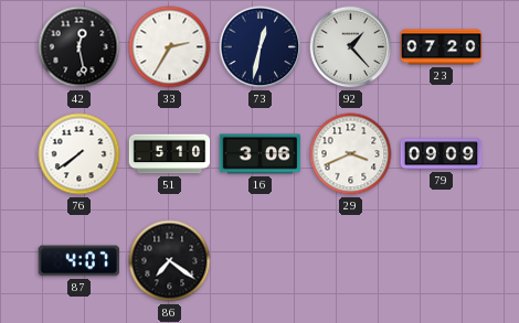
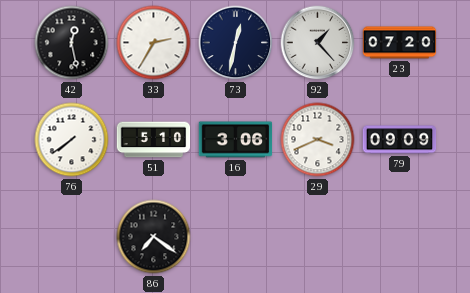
87: 4:07 -> none (80, 261)
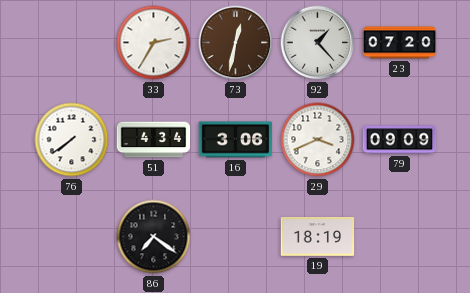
42: 12:28 -> none (72, 43)
73 dial: navy -> brown (236, 43)
51: 5:10 -> 4:34 (154, 140)
19: none -> 18:19 (318, 237)
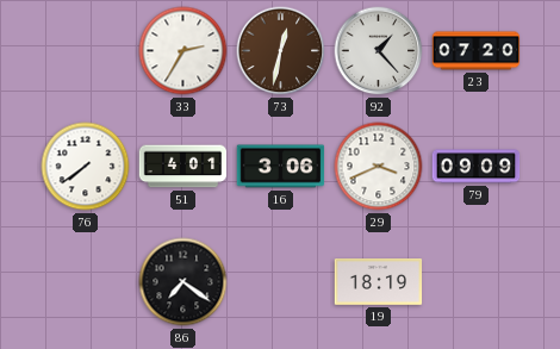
51: 4:34 -> 4:01 (183, 167)
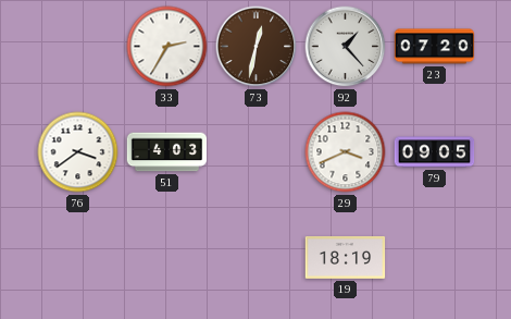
76: 7:39 -> 3:39 (78, 152)
51: 4:01 -> 4:03 (167, 152)
16: 3:06 -> none (281, 167)
79: 09:09 -> 09:05 (435, 152)
86: 7:21 -> none (183, 282)
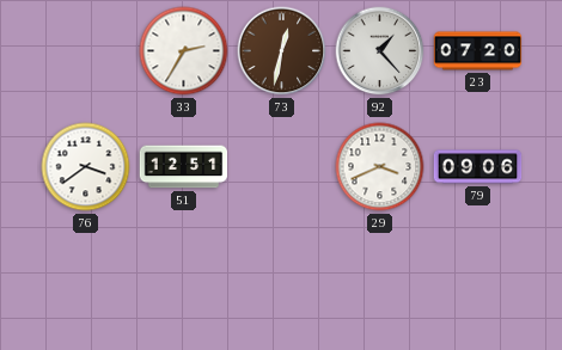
51: 4:03 -> 12:51 (184, 167)
79: 09:05 -> 09:06 (478, 167)
19: 18:19 -> none (346, 258)
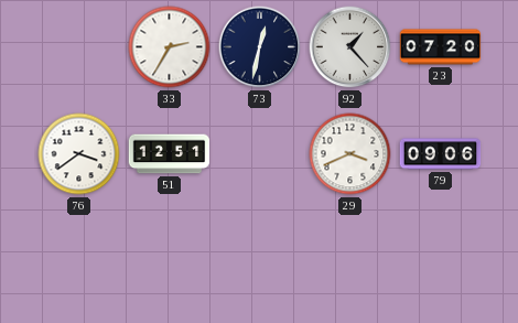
73 dial: brown -> navy (260, 47)
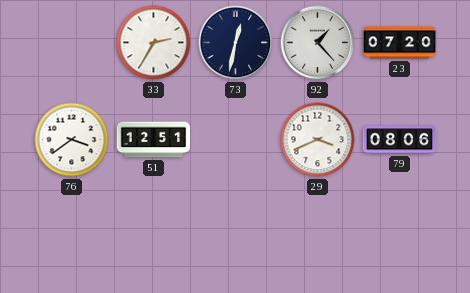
79: 09:06 -> 08:06 (400, 140)
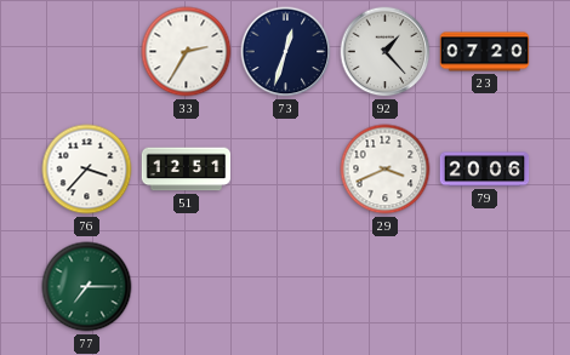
73: 12:32 -> 12:33 (286, 52)
76: 3:39 -> 3:37 (87, 170)
79: 08:06 -> 20:06 (485, 170)
77: none -> 7:15 (87, 287)
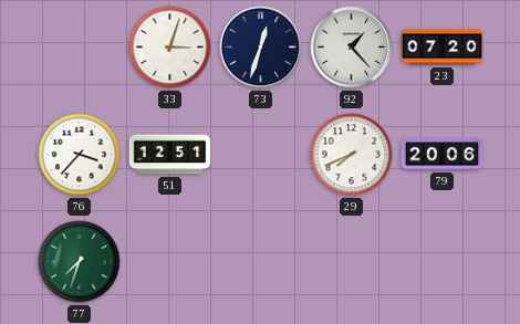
33: 2:35 -> 3:03 (170, 48)
29: 3:41 -> 7:41 (352, 155)
77: 7:15 -> 7:33 (80, 262)
